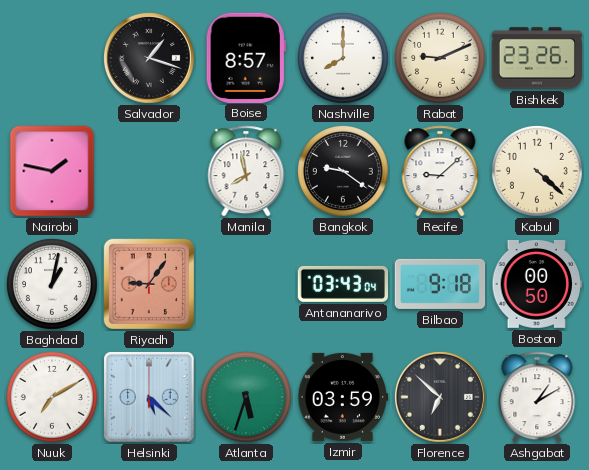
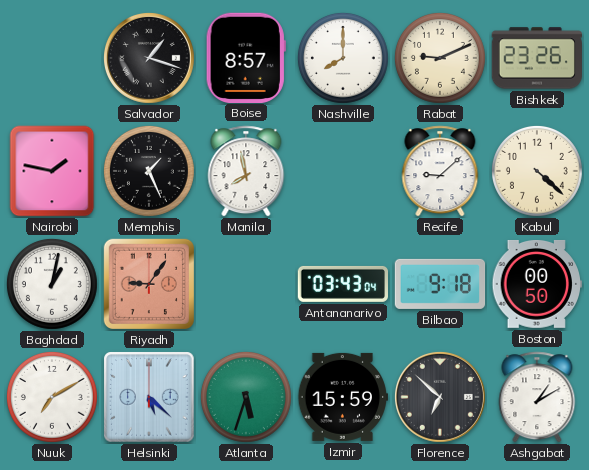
Memphis: none -> 1:26 (149, 171)
Bangkok: 9:21 -> none (343, 171)
Izmir: 03:59 -> 15:59 (343, 397)
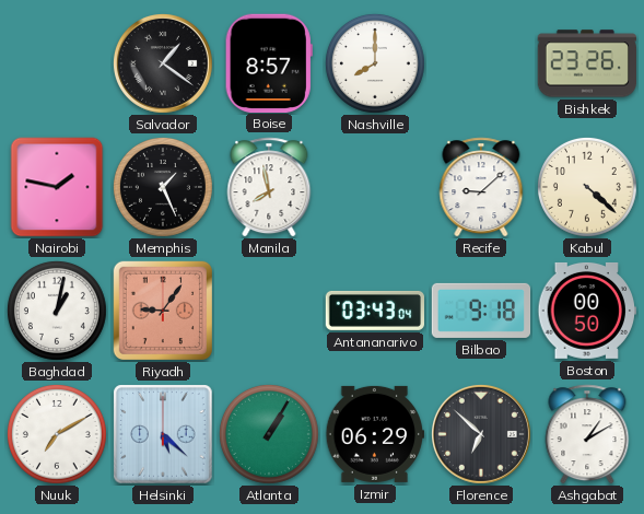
Salvador: 1:18 -> 1:21 (163, 63)
Rabat: 9:11 -> none (440, 58)
Atlanta: 5:33 -> 1:05 (269, 434)
Izmir: 15:59 -> 06:29 (375, 434)
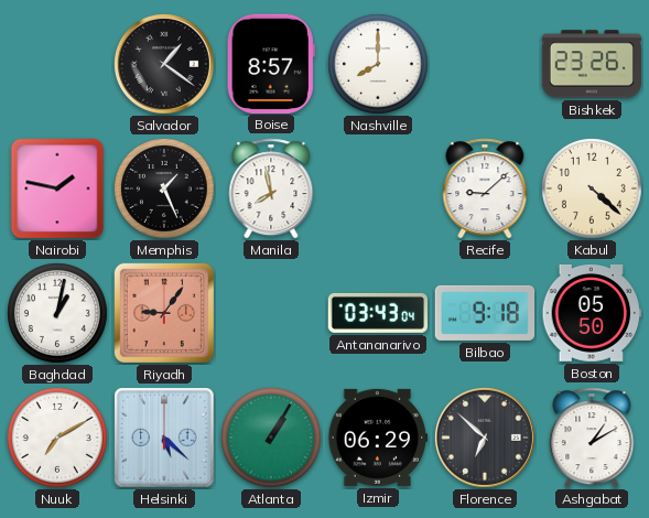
Boston: 00:50 -> 05:50 (591, 313)
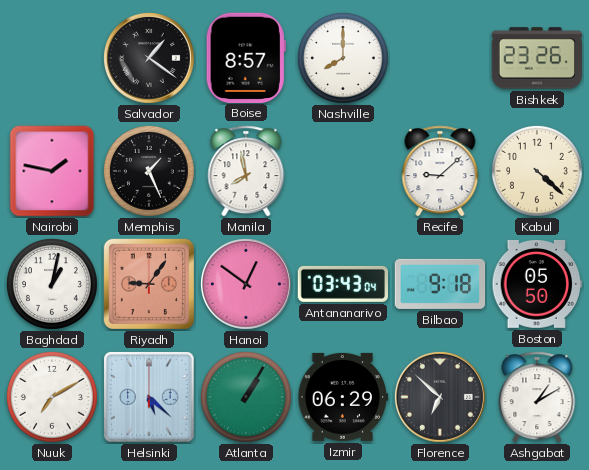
Hanoi: none -> 12:51 (246, 284)
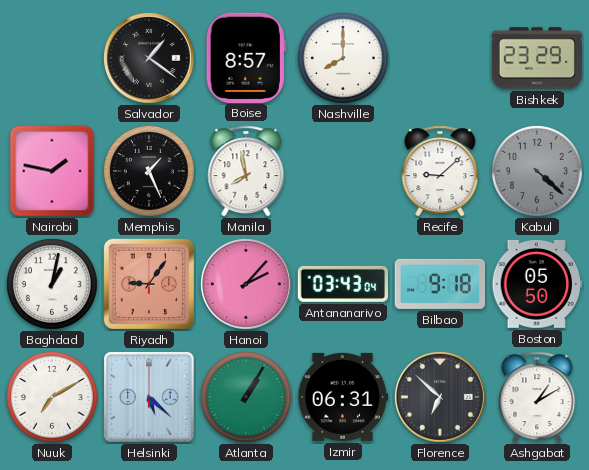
Bishkek: 23:26 -> 23:29 (536, 58)
Kabul dial: cream -> grey (537, 171)
Hanoi: 12:51 -> 2:07 (246, 284)
Izmir: 06:29 -> 06:31 (343, 397)
